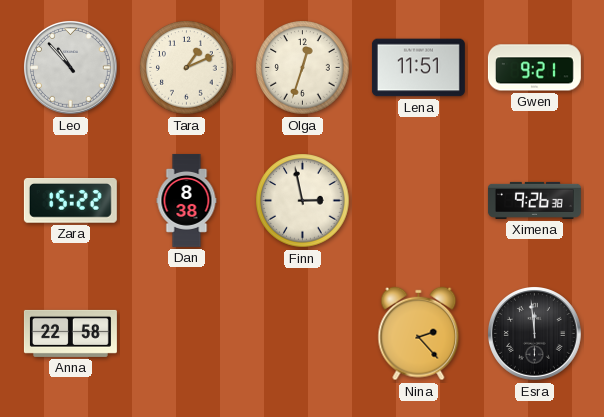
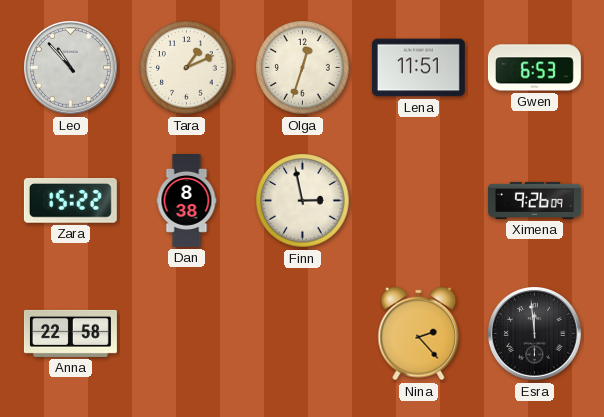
Gwen: 9:21 -> 6:53 (534, 68)
Ximena: 9:26:38 -> 9:26:09 (534, 200)
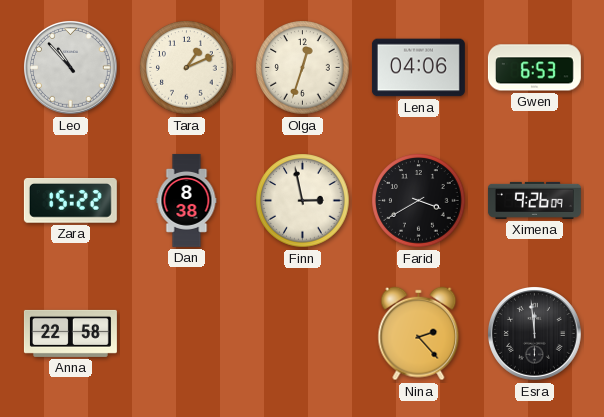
Lena: 11:51 -> 04:06 (418, 68)
Farid: none -> 3:40 (419, 201)
